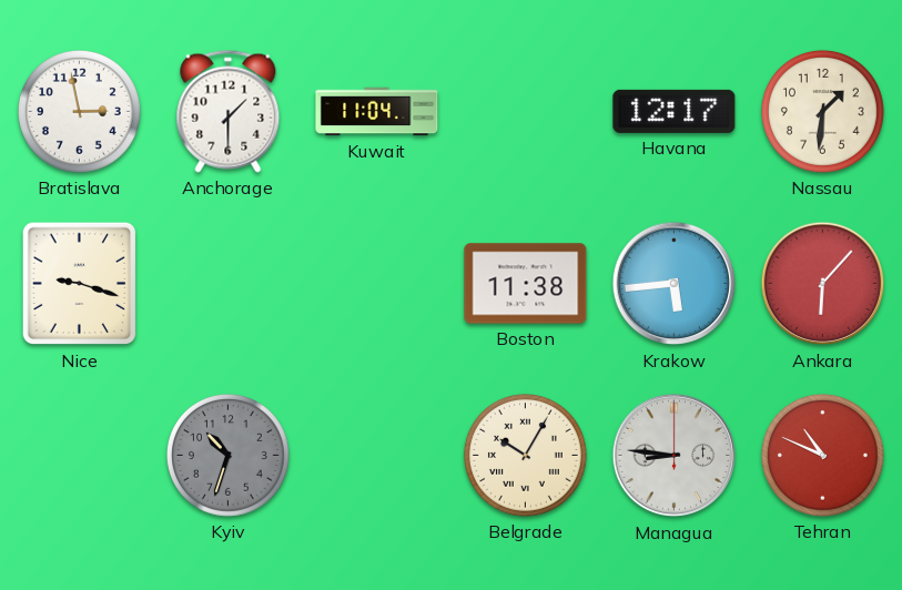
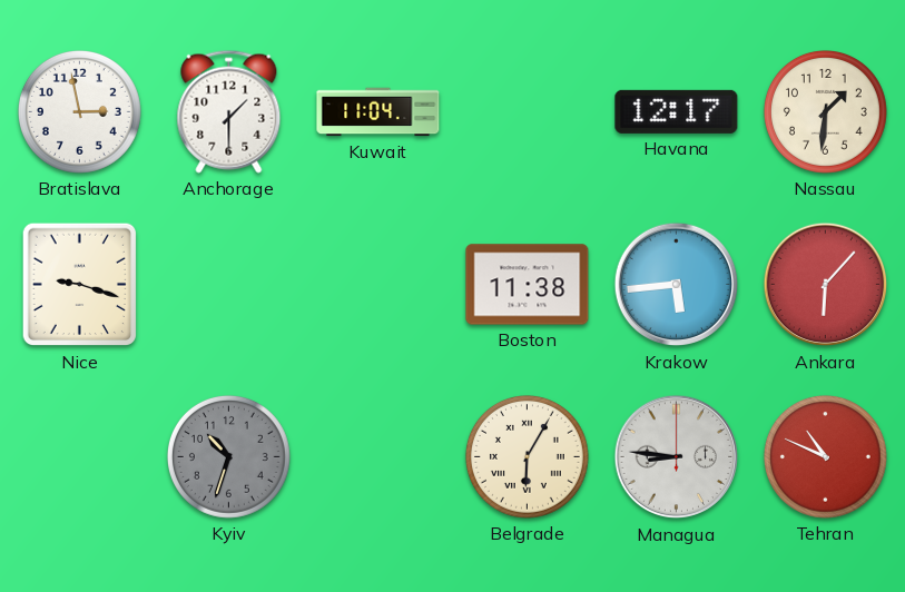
Belgrade: 10:05 -> 6:05 (527, 456)
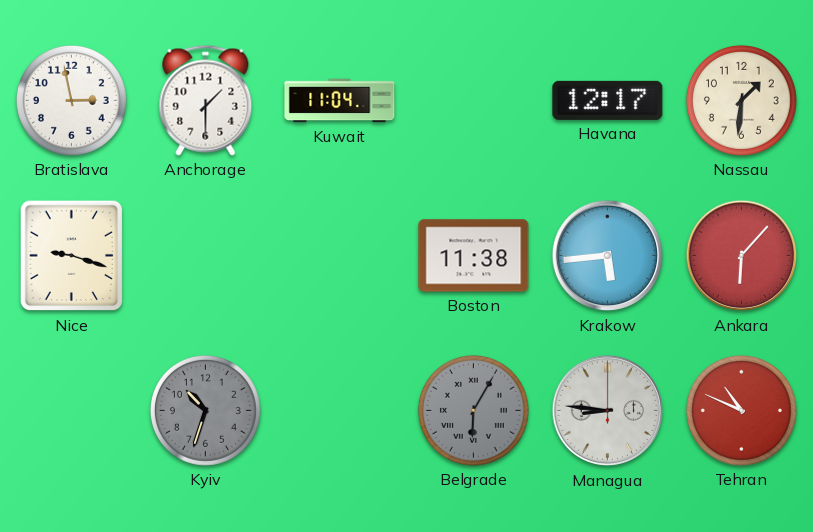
Belgrade dial: cream -> grey (473, 410)
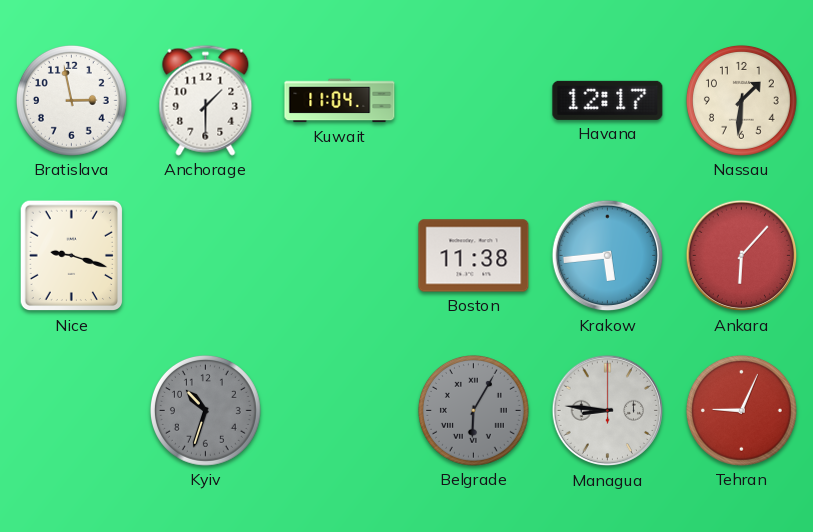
Tehran: 10:49 -> 9:04 (741, 410)
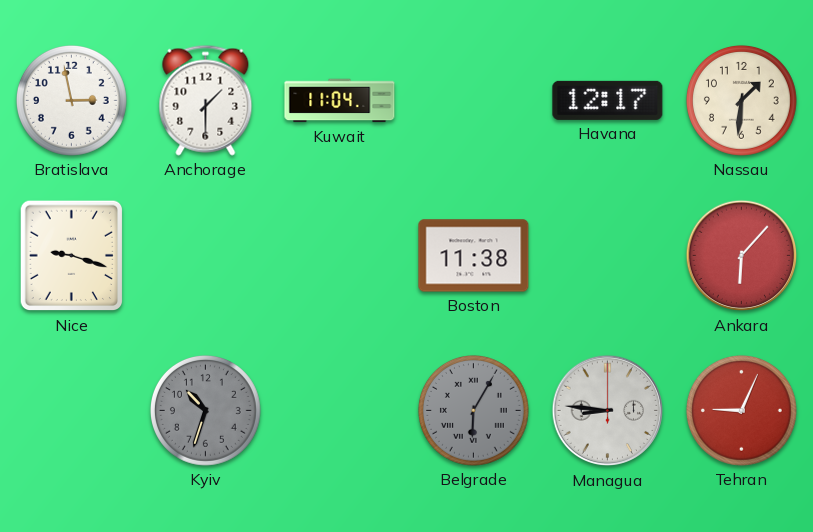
Krakow: 5:44 -> none (608, 256)
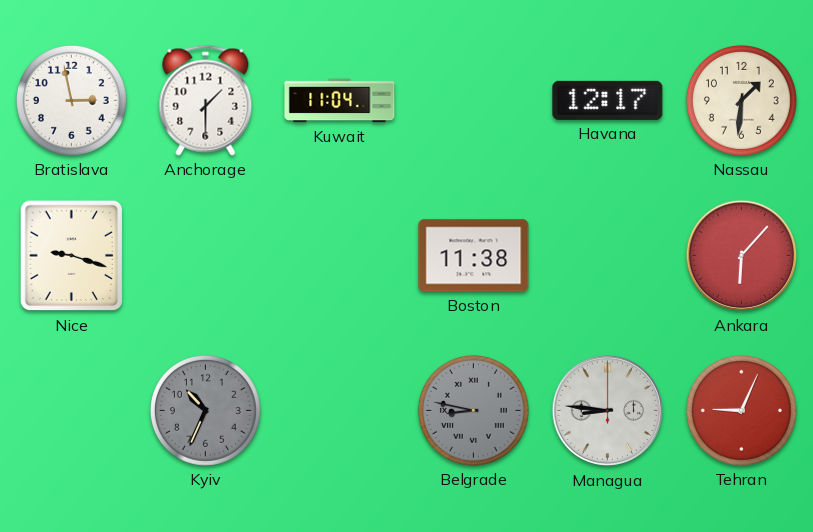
Kyiv: 10:33 -> 10:34 (205, 410)
Belgrade: 6:05 -> 8:47 (473, 410)
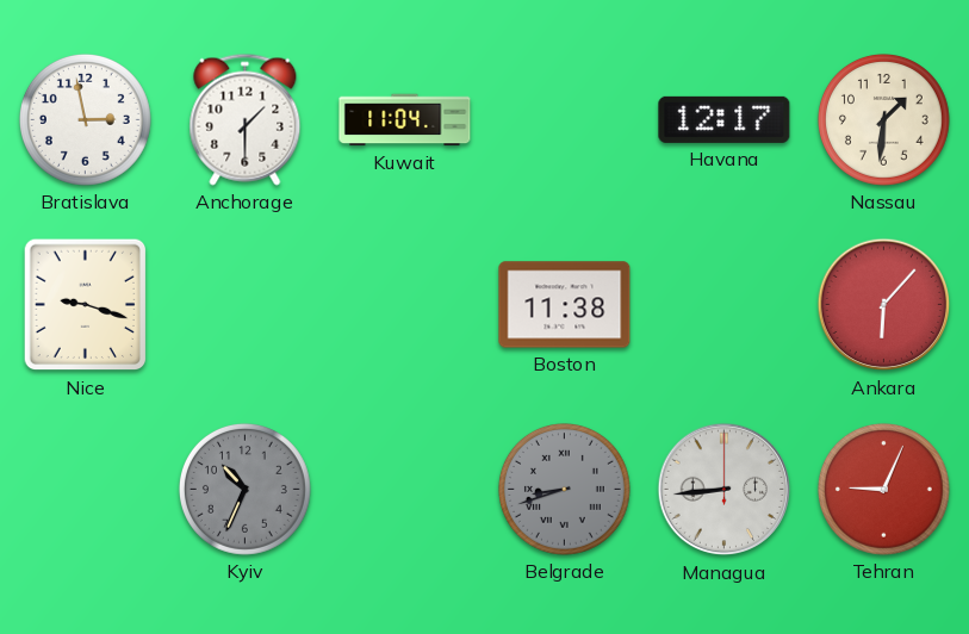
Belgrade: 8:47 -> 8:42 (564, 489)
Managua: 8:46 -> 8:44 (725, 490)
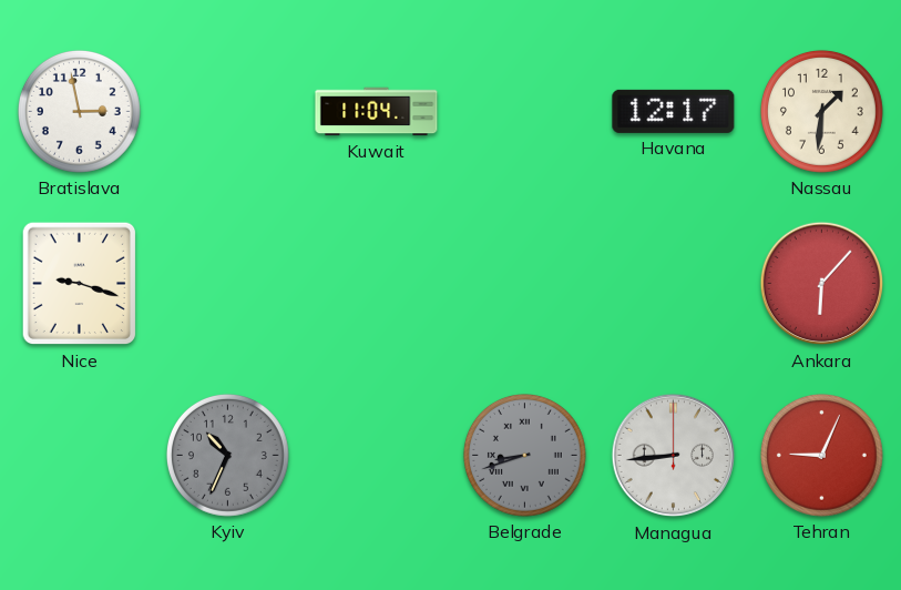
Anchorage: 1:30 -> none (246, 119)
Boston: 11:38 -> none (565, 305)
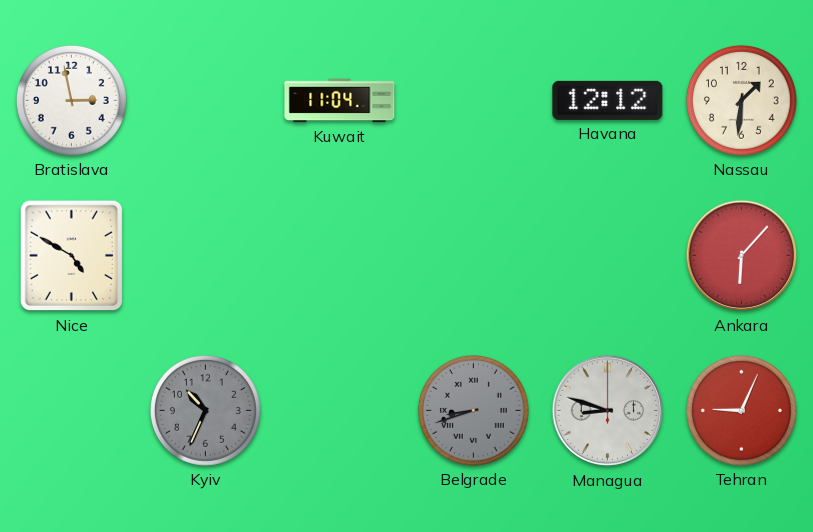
Havana: 12:17 -> 12:12 (608, 100)
Nice: 9:18 -> 4:50 (71, 256)
Managua: 8:44 -> 8:48 (608, 411)
